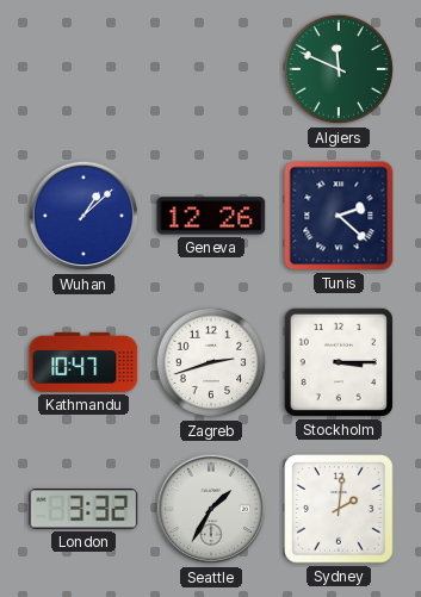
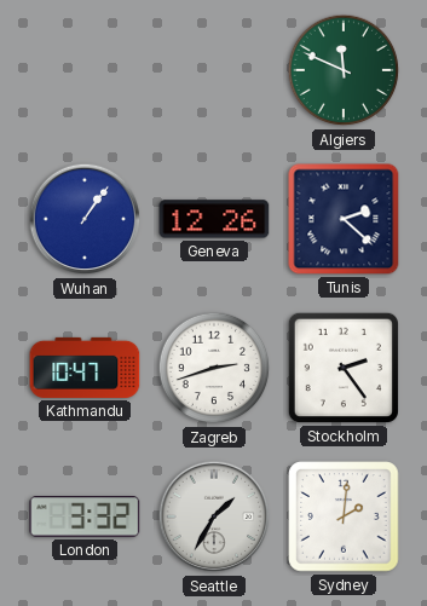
Wuhan: 1:08 -> 1:06 (85, 219)
Stockholm: 3:15 -> 2:24 (344, 368)
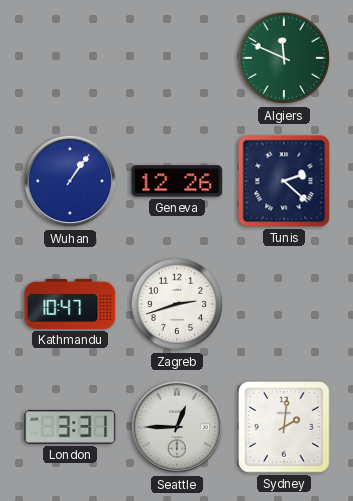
Stockholm: 2:24 -> none (344, 368)
London: 3:32 -> 3:31 (70, 427)
Seattle: 1:35 -> 12:45 (177, 427)
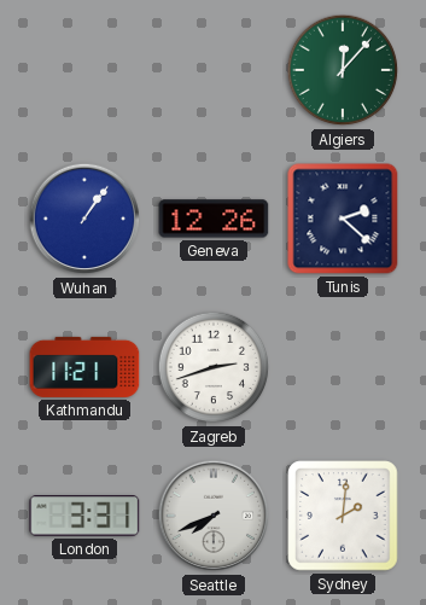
Algiers: 11:49 -> 12:07 (343, 70)
Kathmandu: 10:47 -> 11:21 (84, 367)
Seattle: 12:45 -> 7:41 (214, 516)
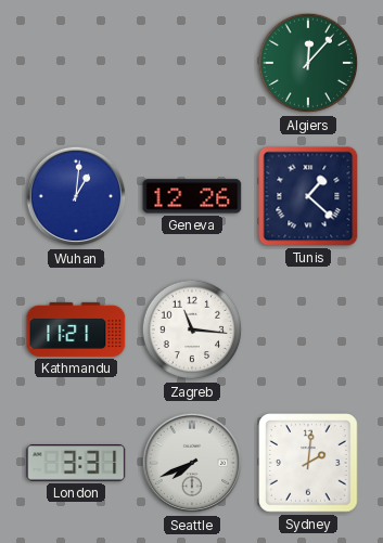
Wuhan: 1:06 -> 1:01 (76, 196)
Tunis: 2:22 -> 1:22 (308, 196)
Zagreb: 2:42 -> 11:16 (192, 329)
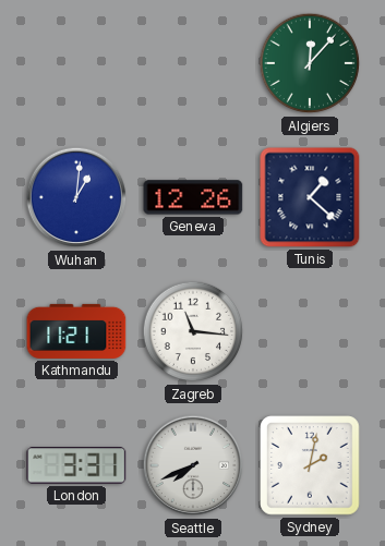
Sydney: 2:01 -> 2:02 (310, 465)
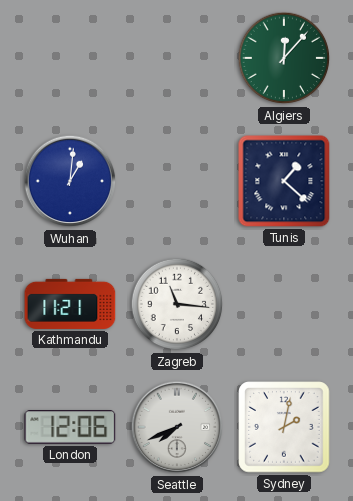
Geneva: 12:26 -> none (193, 197)
London: 3:31 -> 12:06 (70, 427)
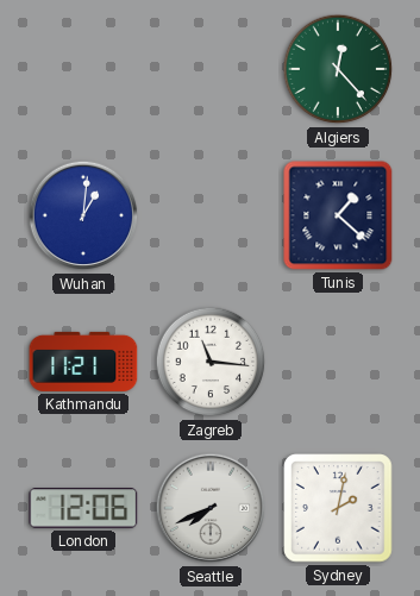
Algiers: 12:07 -> 12:23 (338, 69)
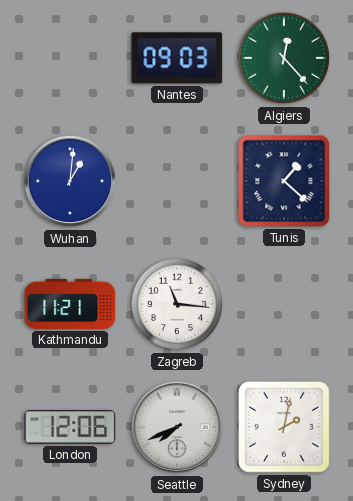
Nantes: none -> 09:03 (177, 58)
